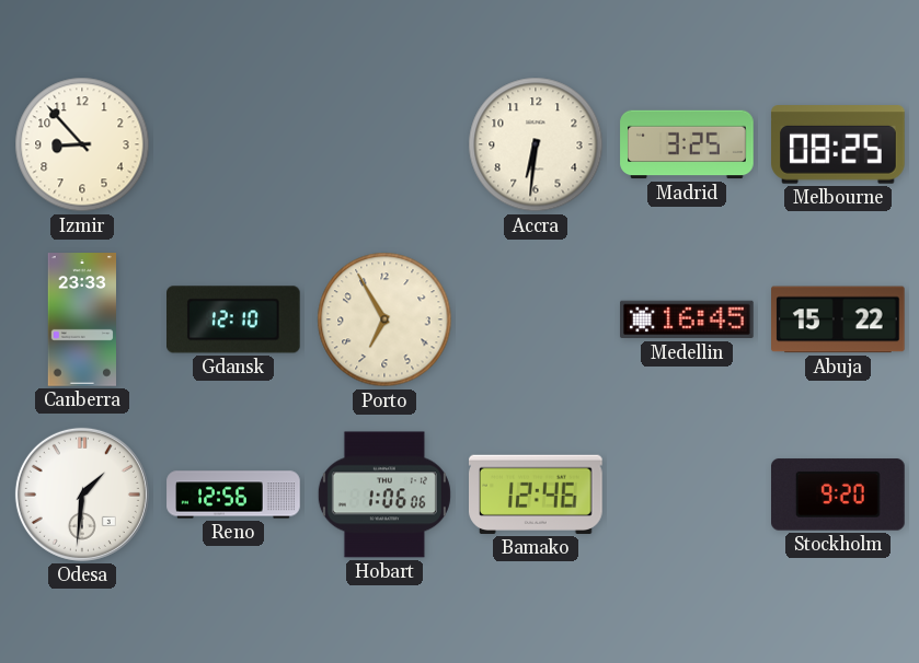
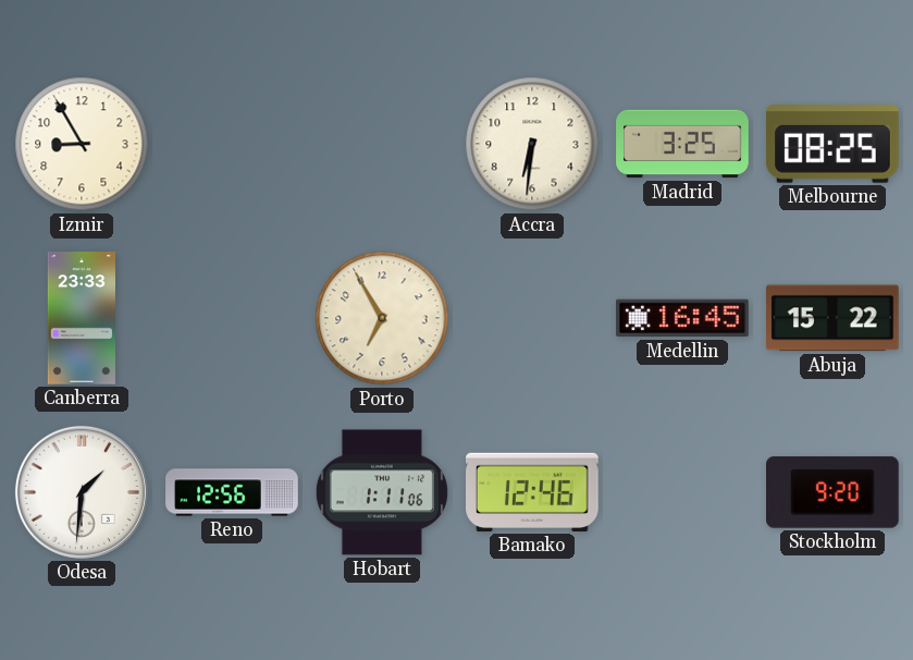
Izmir: 8:53 -> 8:55 (82, 144)
Gdansk: 12:10 -> none (234, 319)
Hobart: 1:06 -> 1:11 (382, 492)
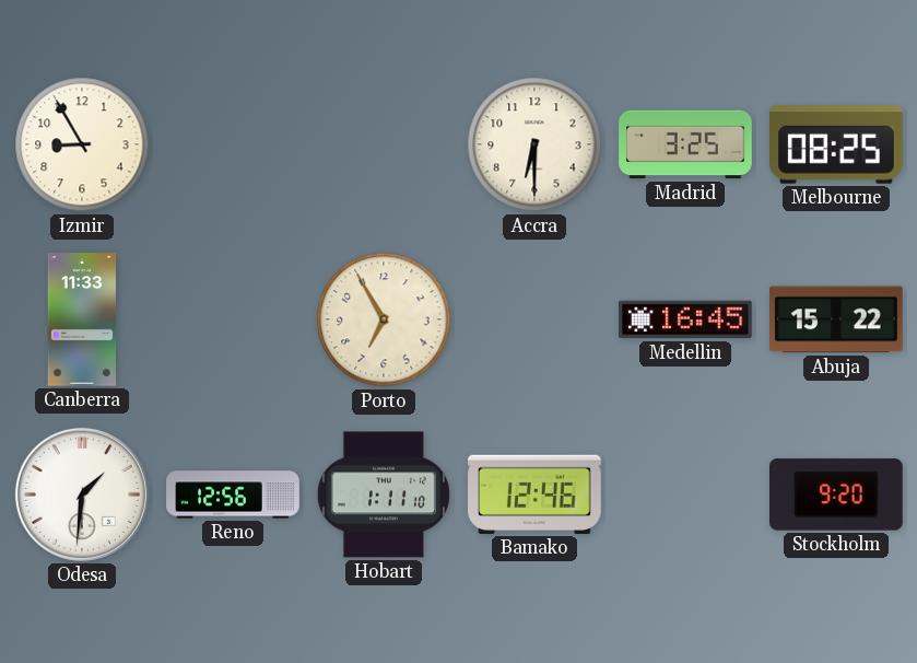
Accra: 6:31 -> 6:30 (534, 144)
Canberra: 23:33 -> 11:33 (81, 319)
Hobart: 1:11:06 -> 1:11:10 (384, 495)
